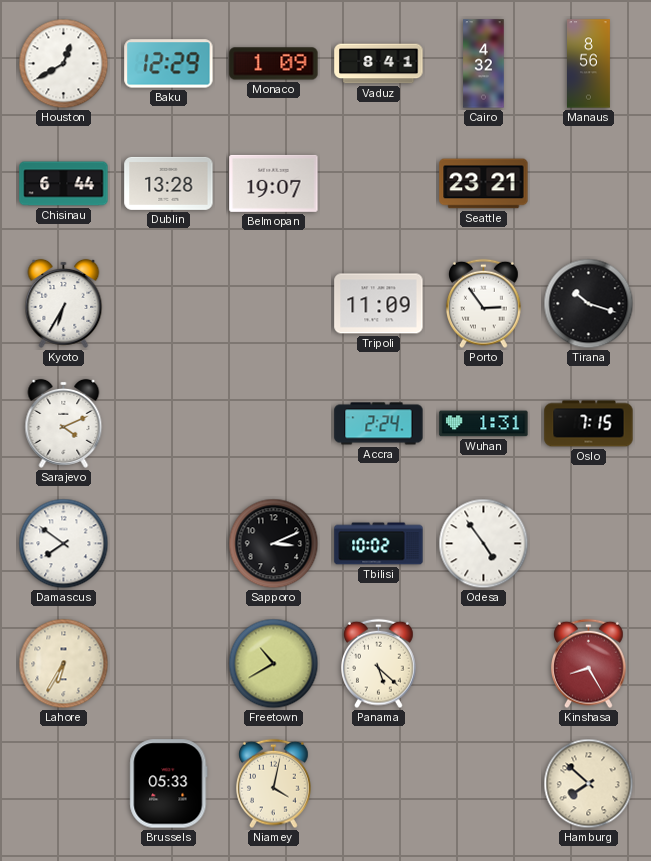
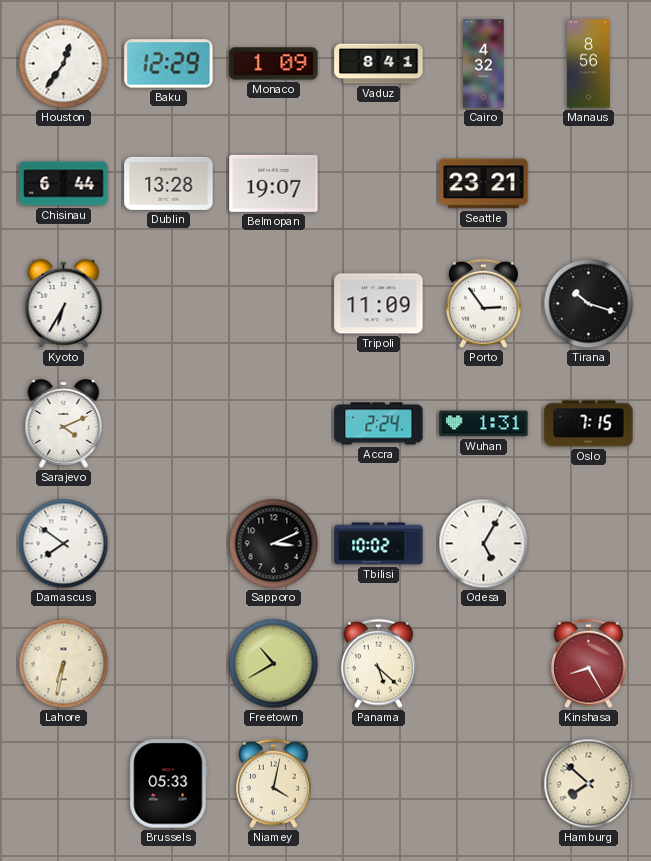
Houston: 12:40 -> 12:36 (64, 64)
Odesa: 4:54 -> 5:05 (484, 544)
Lahore: 6:35 -> 6:32 (64, 664)
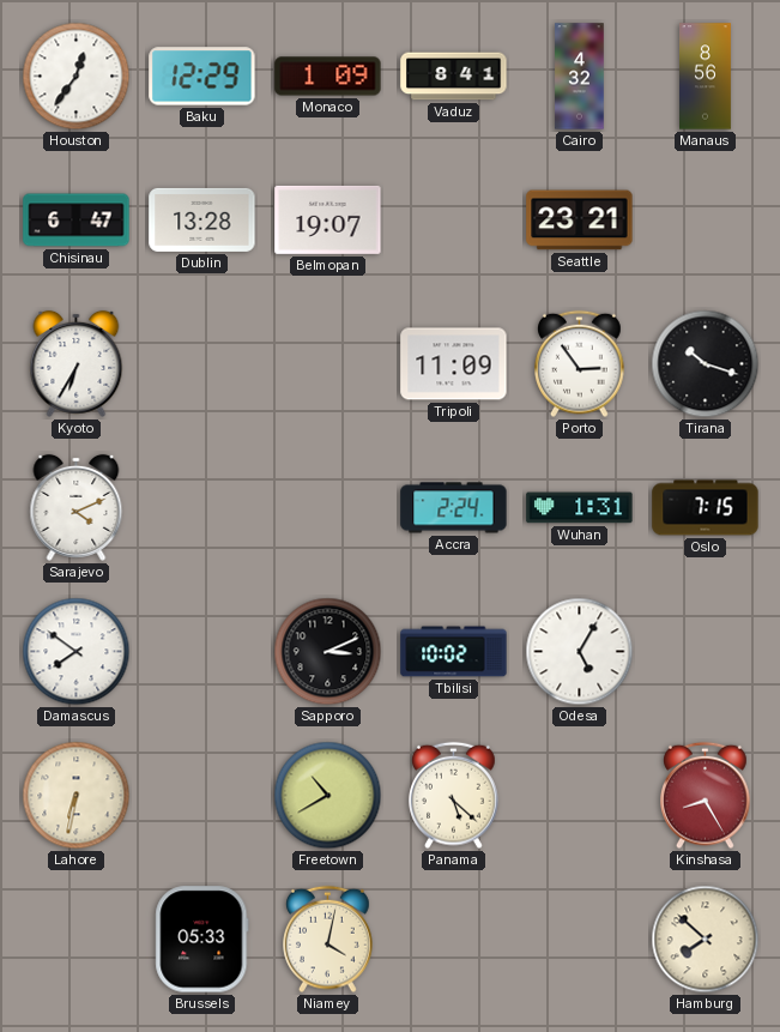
Chisinau: 6:44 -> 6:47 (77, 221)
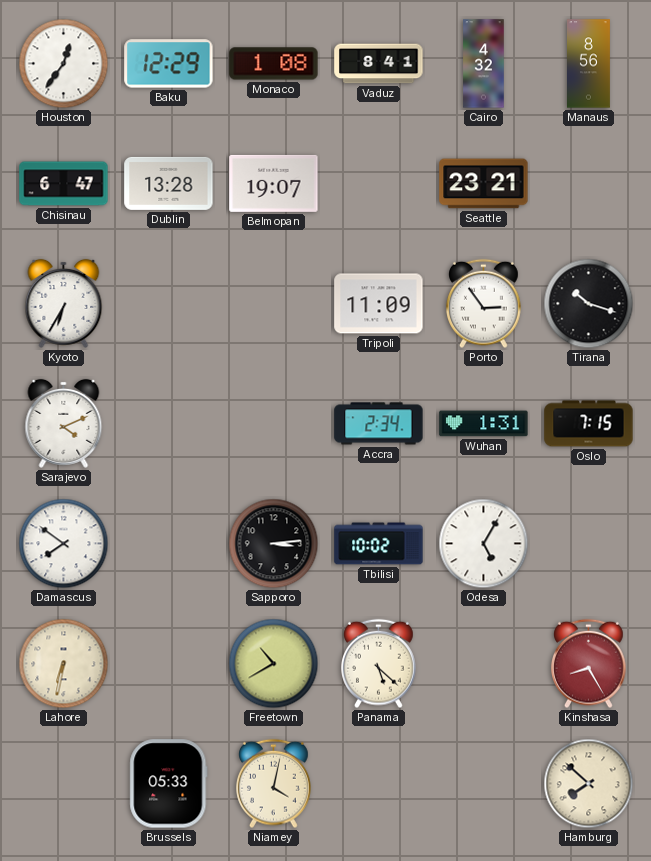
Monaco: 1:09 -> 1:08 (274, 64)
Accra: 2:24 -> 2:34 (379, 424)
Sapporo: 3:11 -> 3:14 (274, 544)
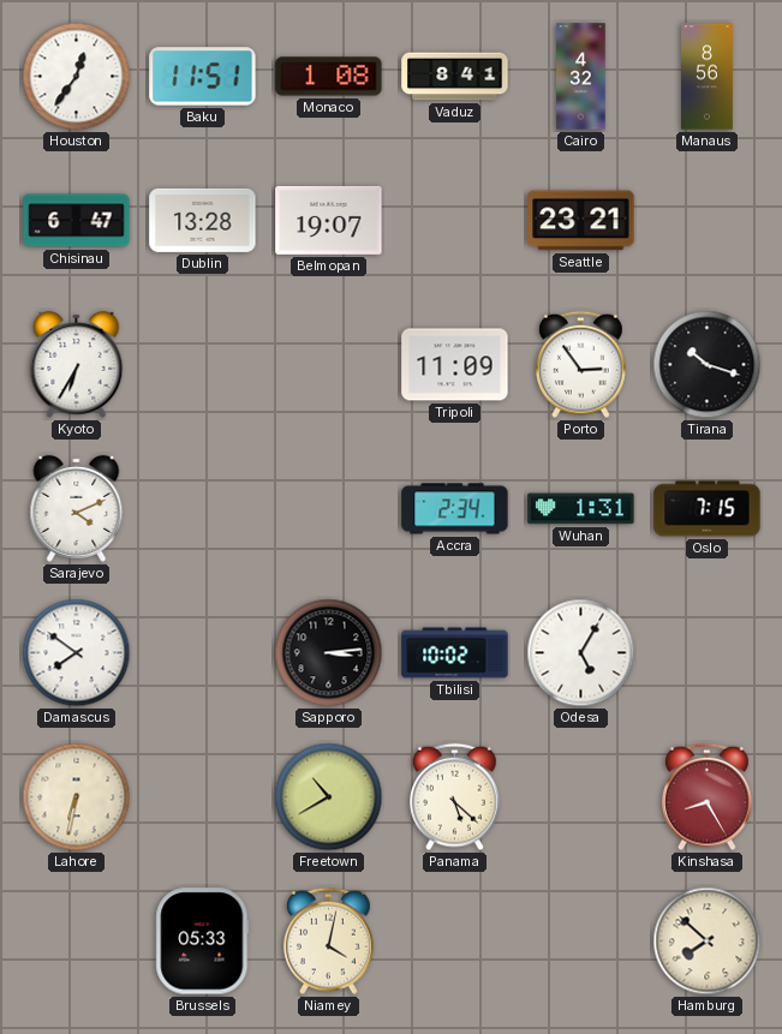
Baku: 12:29 -> 11:51 (203, 77)
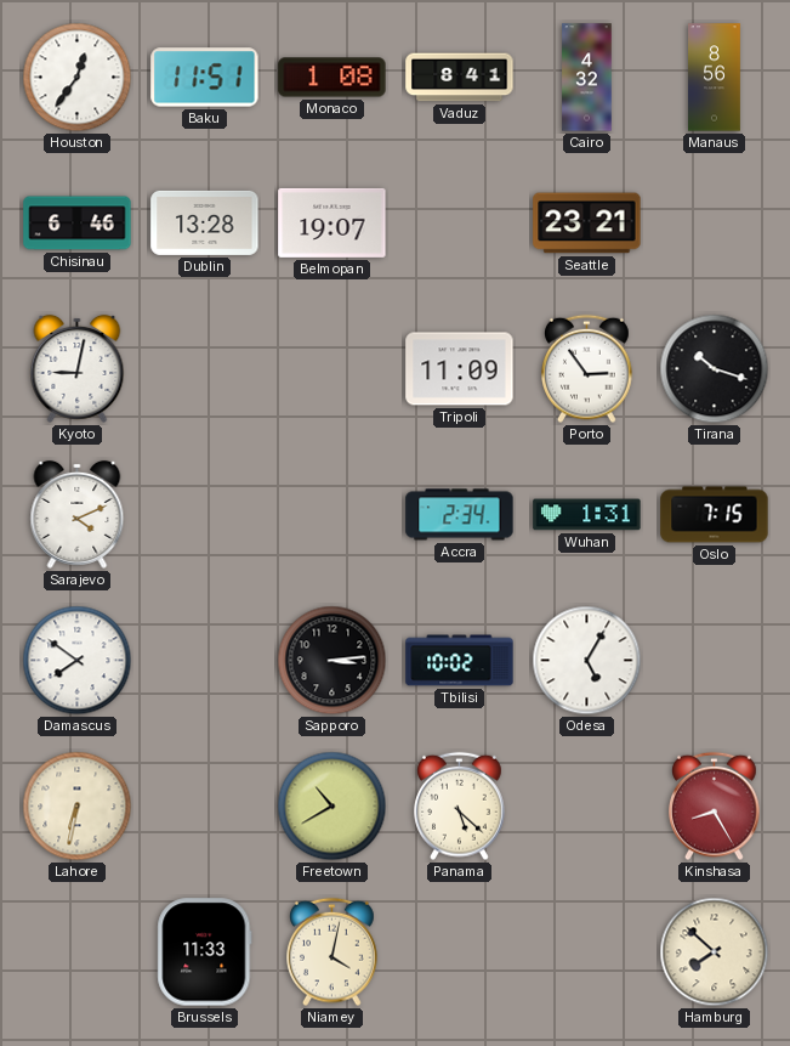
Chisinau: 6:47 -> 6:46 (78, 224)
Kyoto: 6:35 -> 9:02 (78, 368)
Brussels: 05:33 -> 11:33 (205, 952)
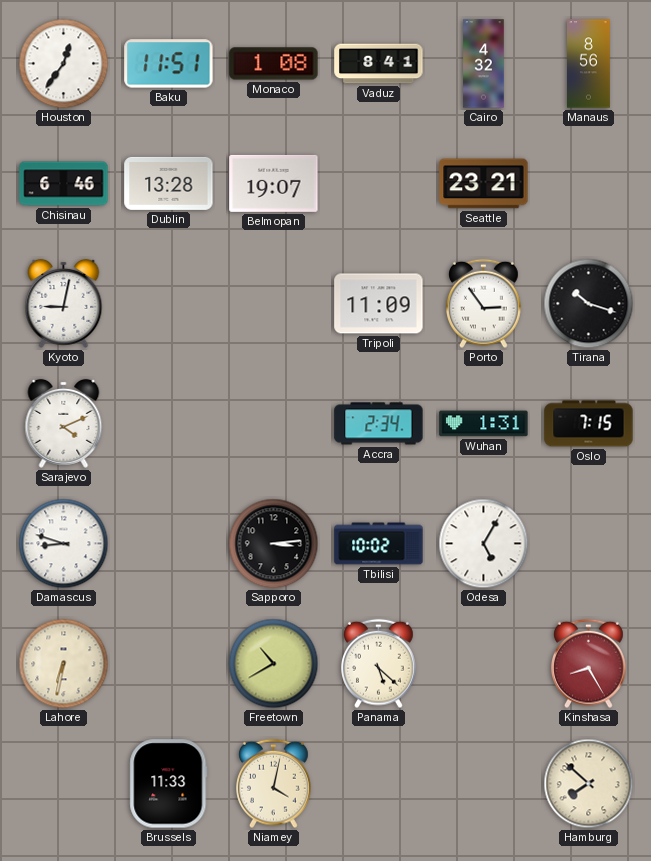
Damascus: 7:51 -> 8:48 (64, 544)
